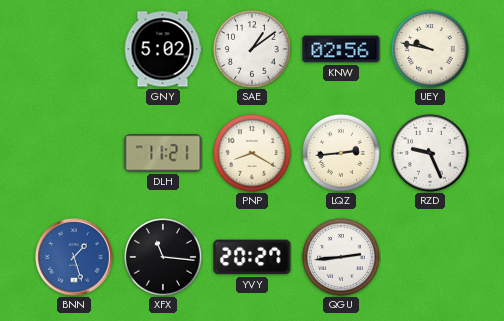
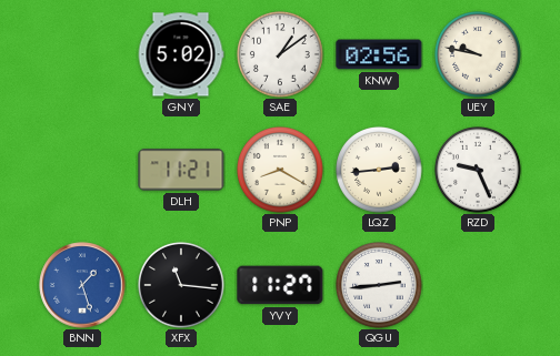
YVY: 20:27 -> 11:27 (280, 285)
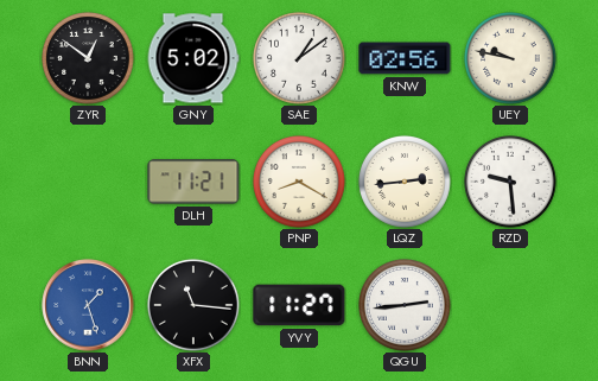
ZYR: none -> 12:51 (89, 59)
RZD: 9:26 -> 9:29 (511, 183)
